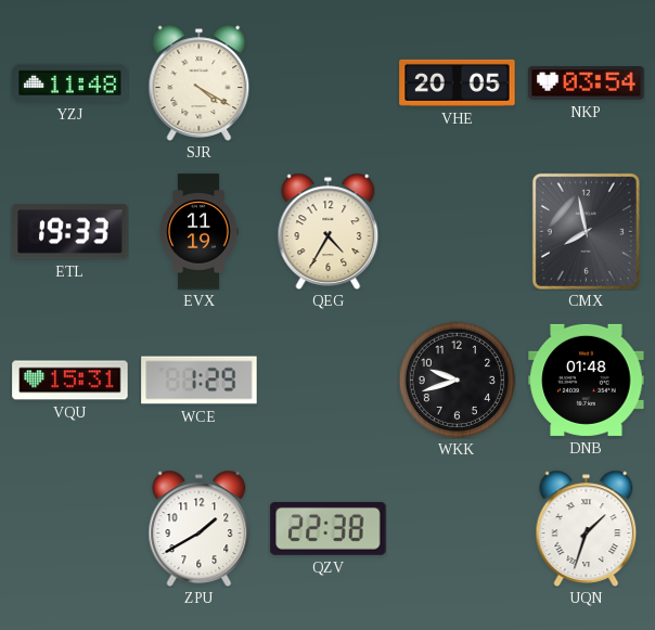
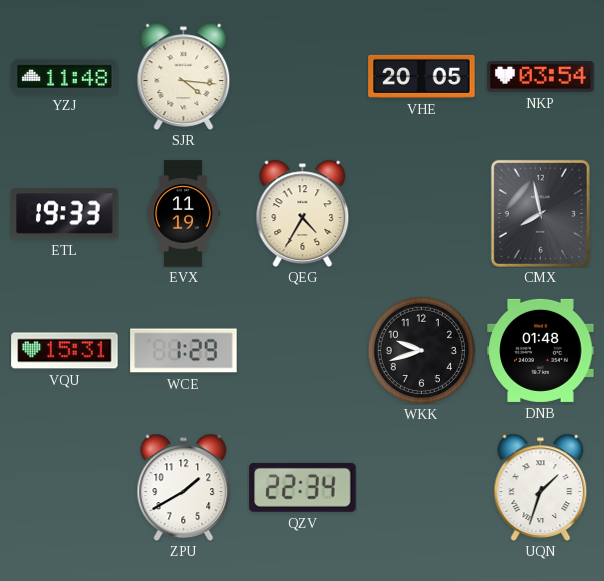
SJR: 4:20 -> 4:16 (184, 76)
QZV: 22:38 -> 22:34 (303, 487)
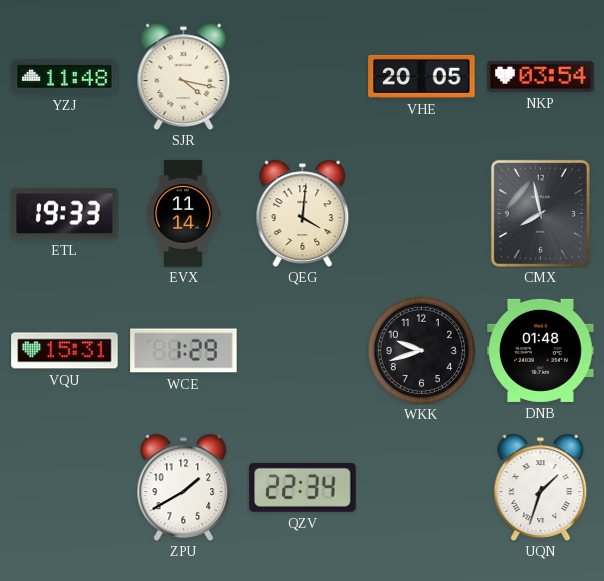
SJR: 4:16 -> 4:17 (184, 76)
EVX: 11:19 -> 11:14 (183, 214)
QEG: 4:35 -> 4:01 (303, 213)
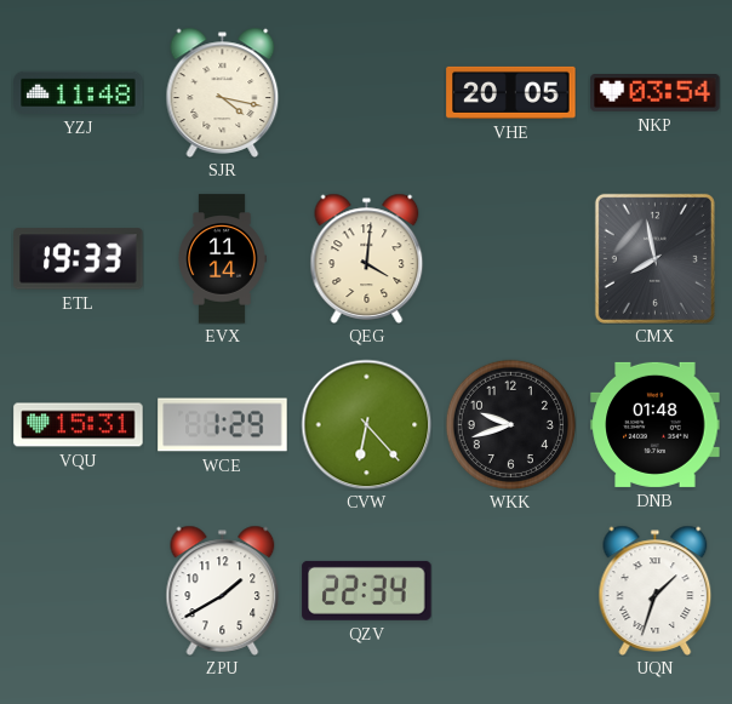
CVW: none -> 6:23 (366, 424)
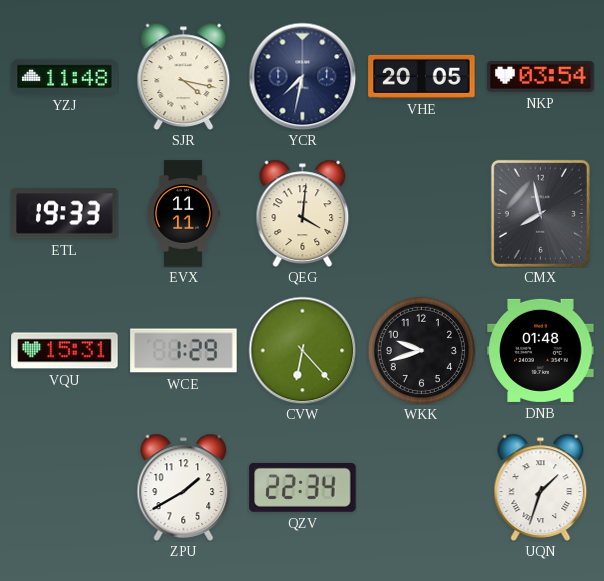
YCR: none -> 7:32 (302, 76)
EVX: 11:14 -> 11:11 (183, 214)
